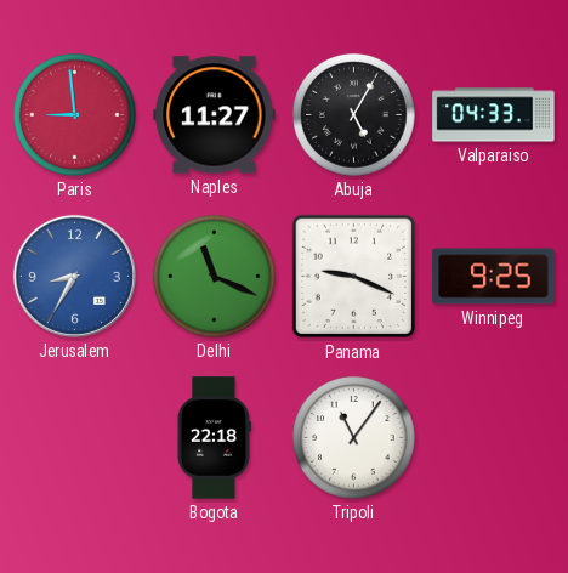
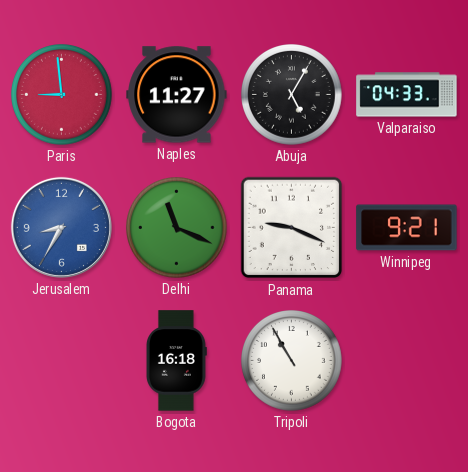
Winnipeg: 9:25 -> 9:21 (407, 228)
Bogota: 22:18 -> 16:18 (176, 361)
Tripoli: 11:06 -> 10:55 (292, 361)
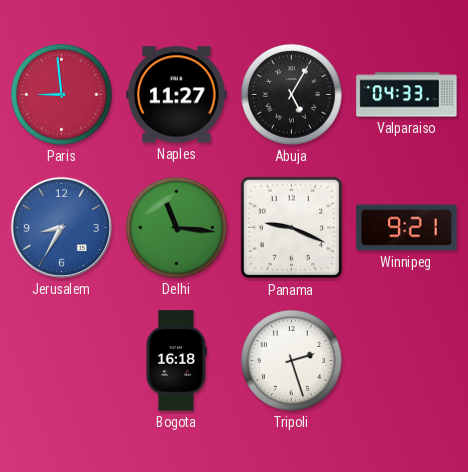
Delhi: 11:19 -> 11:16 (177, 228)
Tripoli: 10:55 -> 2:27 (292, 361)
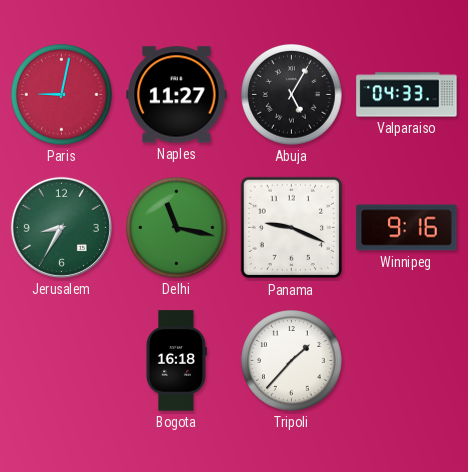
Paris: 8:59 -> 9:02 (62, 95)
Jerusalem dial: blue -> green (61, 227)
Delhi: 11:16 -> 11:17 (177, 228)
Winnipeg: 9:21 -> 9:16 (407, 228)
Tripoli: 2:27 -> 1:37 (292, 361)
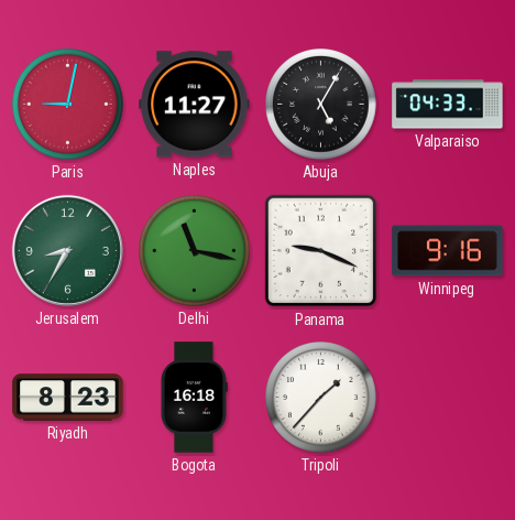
Riyadh: none -> 8:23 (68, 398)
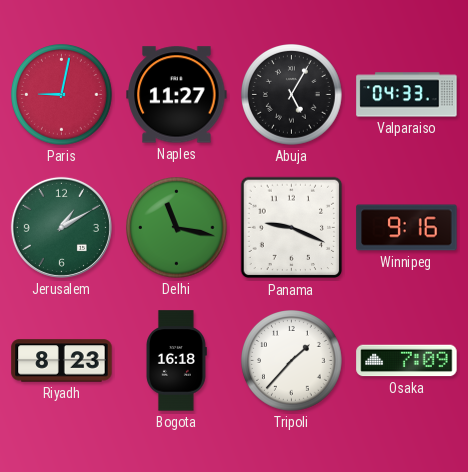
Jerusalem: 8:35 -> 1:10 (61, 227)
Osaka: none -> 7:09 (407, 361)
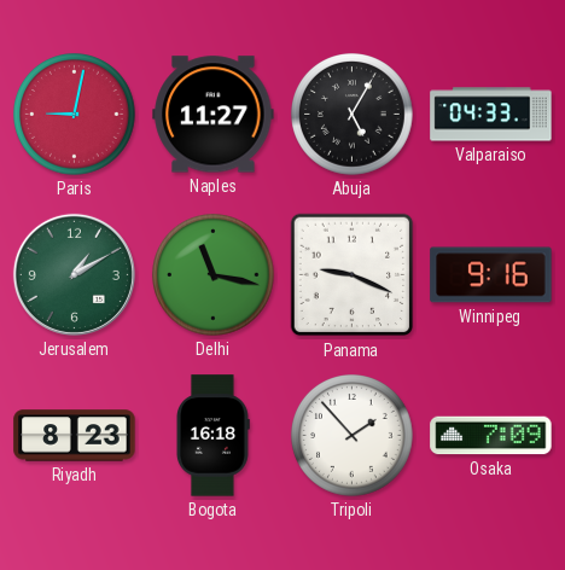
Tripoli: 1:37 -> 1:53 (353, 436)
